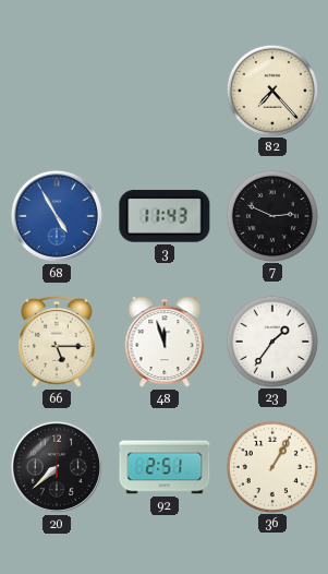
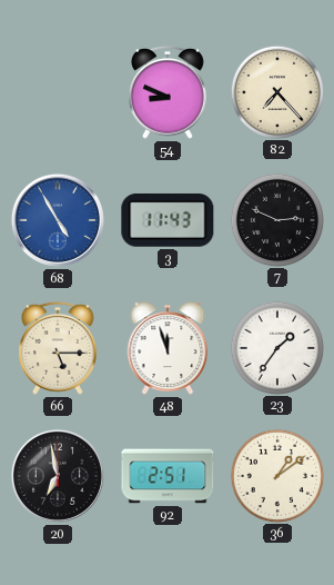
54: none -> 8:49 (169, 92)
20: 7:38 -> 6:58 (58, 476)
36: 1:05 -> 1:09 (276, 475)
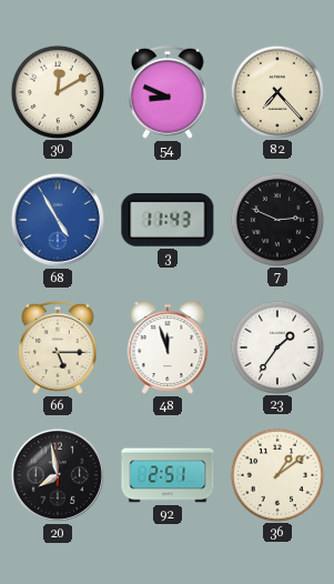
30: none -> 12:10 (57, 91)
20: 6:58 -> 7:58 (58, 475)
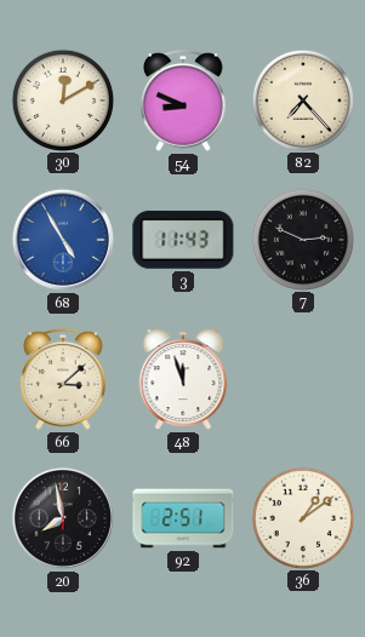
66: 5:15 -> 3:08 (64, 379)
23: 1:36 -> none (276, 346)
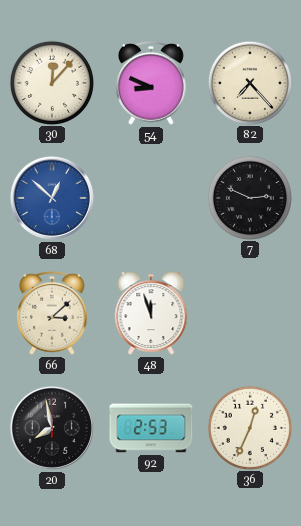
30: 12:10 -> 12:07 (51, 82)
68: 4:55 -> 12:52 (52, 198)
3: 11:43 -> none (183, 240)
92: 2:51 -> 2:53 (151, 428)
36: 1:09 -> 12:34 (249, 427)
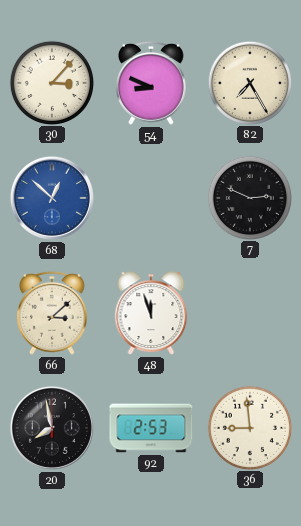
30: 12:07 -> 3:07 (51, 82)
82: 7:23 -> 7:25 (249, 82)
36: 12:34 -> 8:59 (249, 427)
